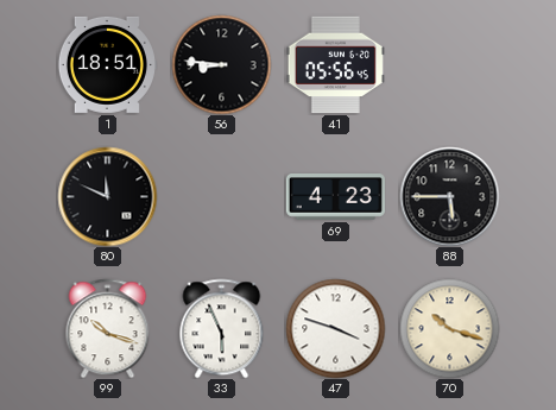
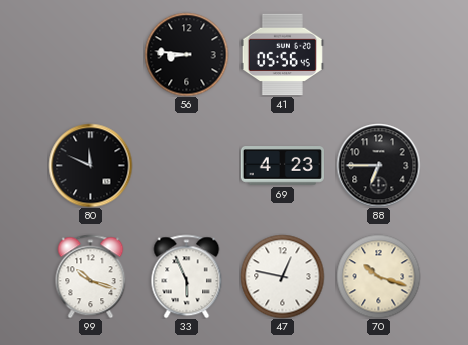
1: 18:51 -> none (107, 64)
88: 5:45 -> 6:45 (378, 165)
47: 3:48 -> 12:47 (282, 276)
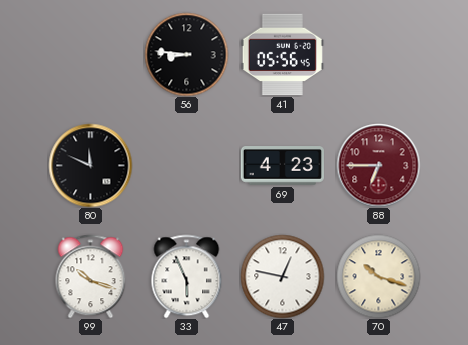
88 dial: black -> burgundy (378, 165)
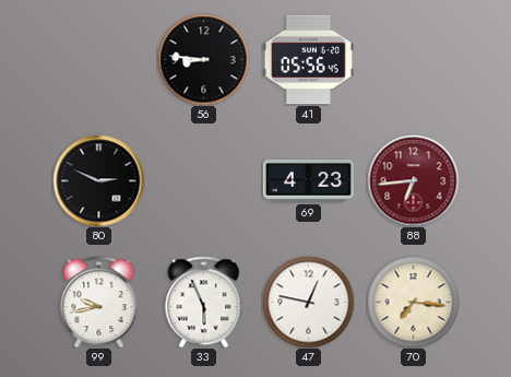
80: 11:49 -> 2:49 (98, 180)
88: 6:45 -> 6:44 (413, 180)
99: 10:18 -> 9:43 (99, 302)
70: 10:18 -> 7:16 (413, 302)
